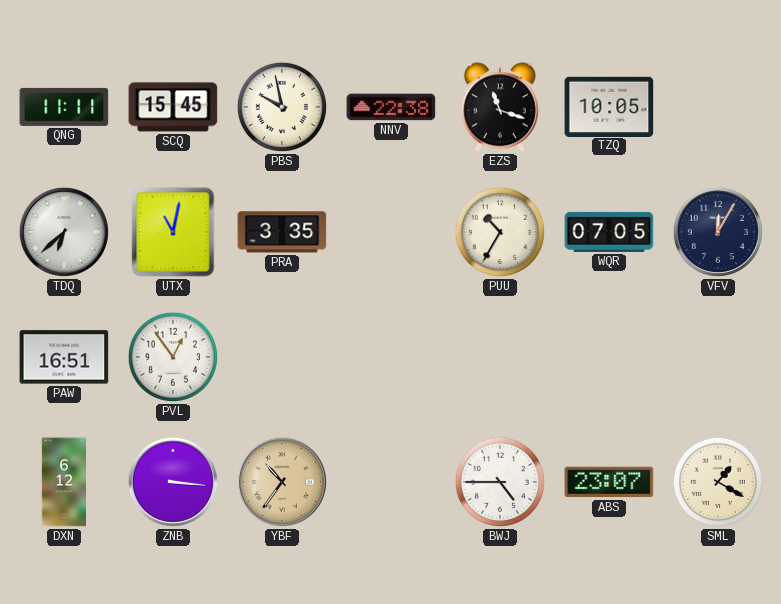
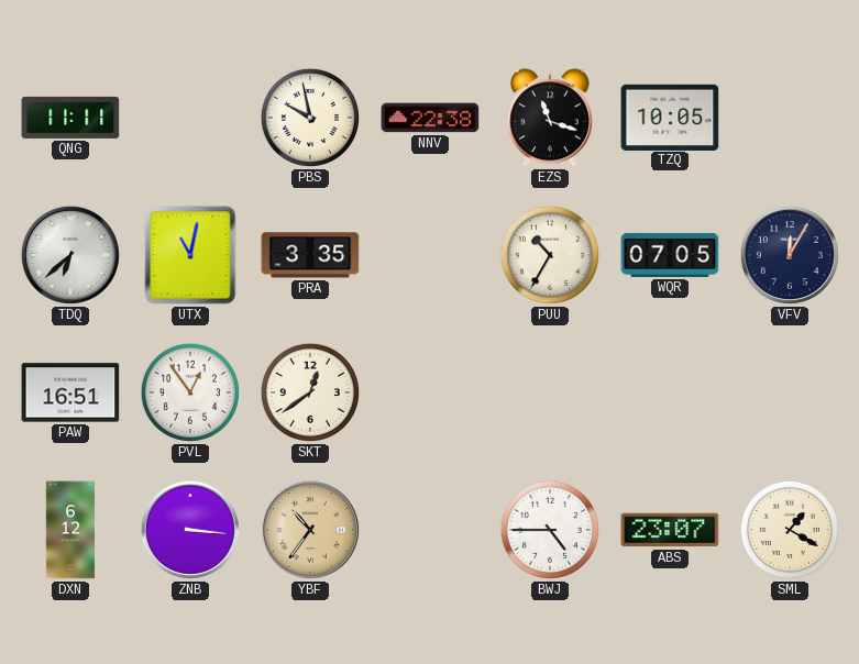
SCQ: 15:45 -> none (173, 107)
SKT: none -> 12:39 (310, 392)
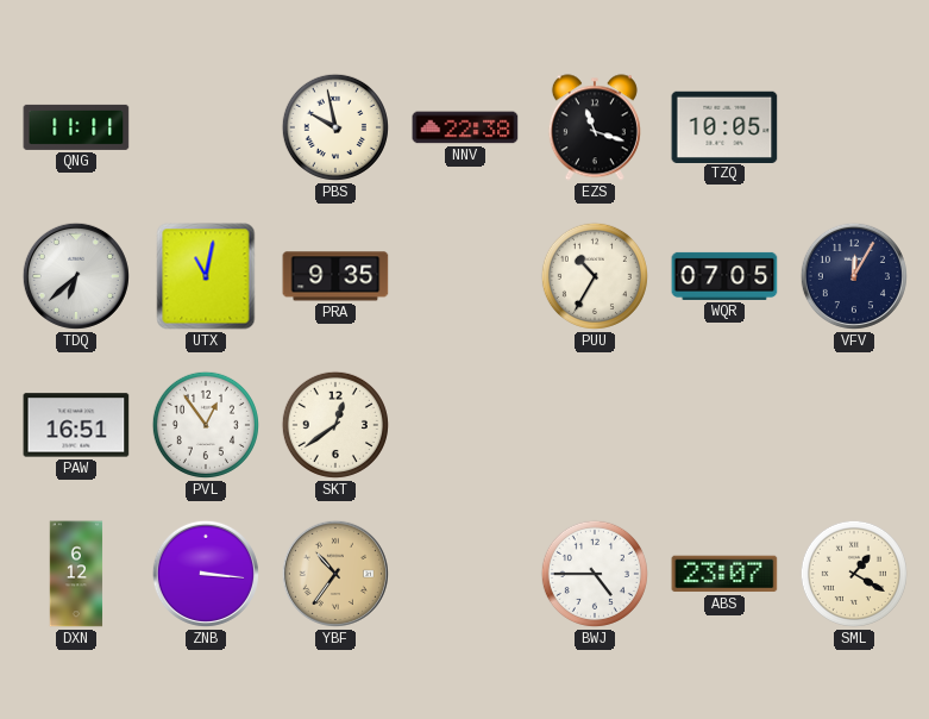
PRA: 3:35 -> 9:35 (335, 276)
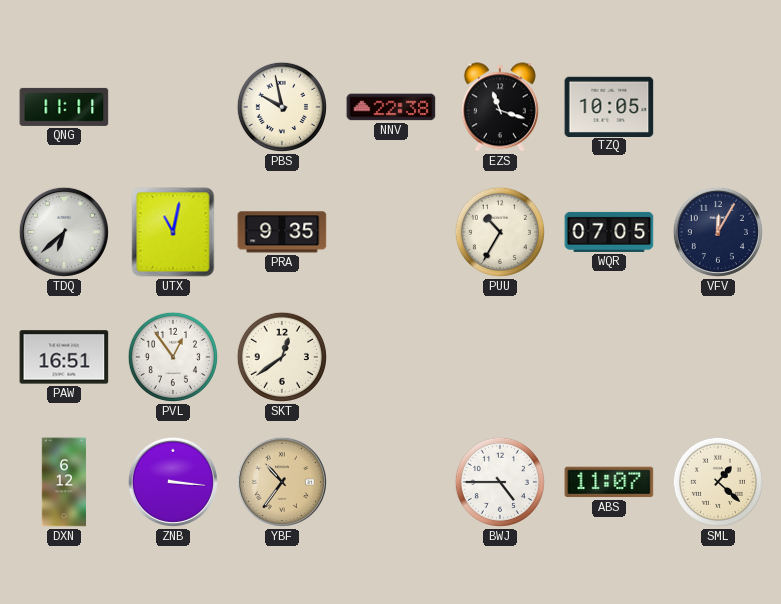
ABS: 23:07 -> 11:07 (609, 482)
SML: 1:20 -> 1:22 (718, 482)
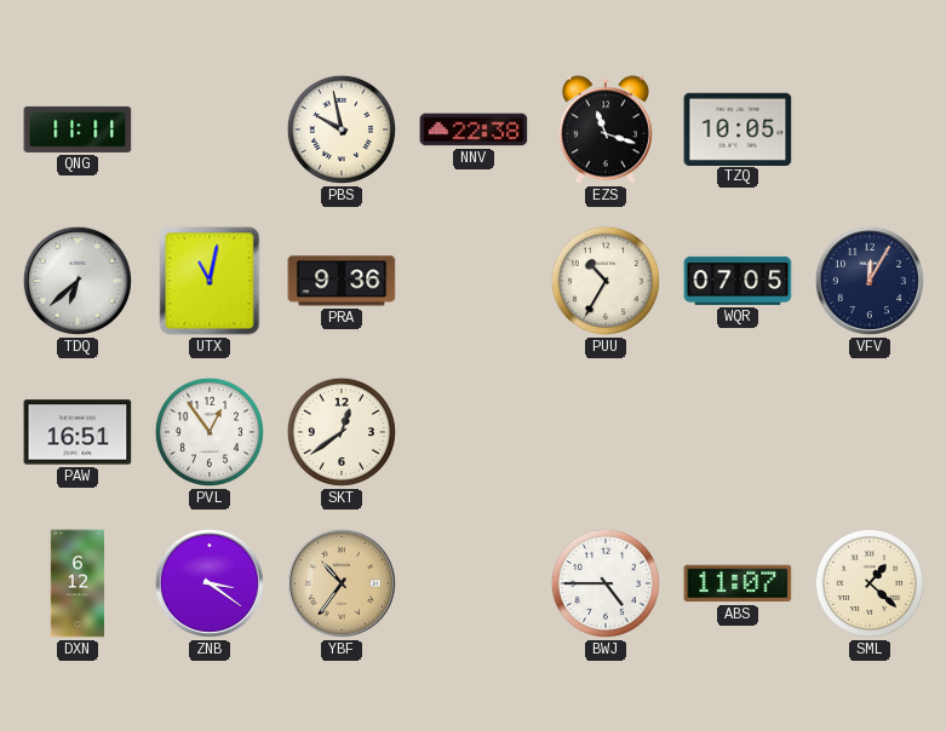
PRA: 9:35 -> 9:36 (342, 281)
ZNB: 3:16 -> 3:21 (210, 583)
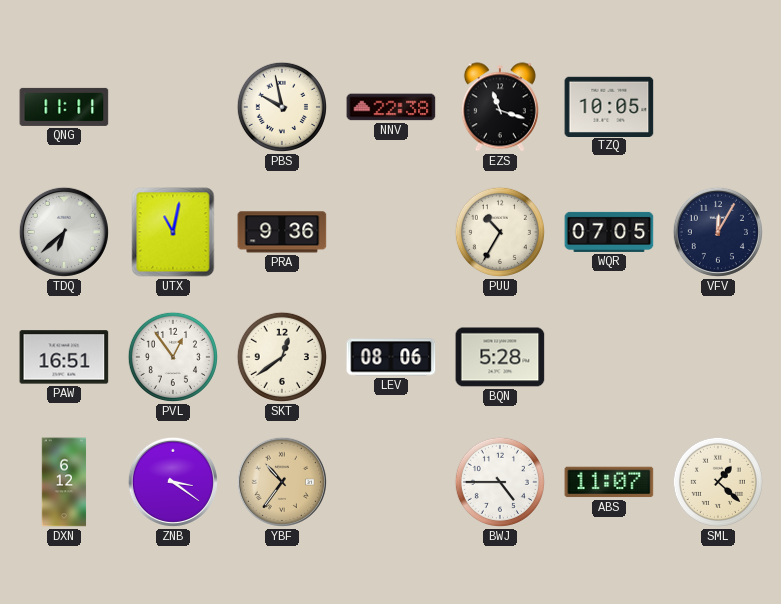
LEV: none -> 08:06 (391, 357)
BQN: none -> 5:28 (500, 357)
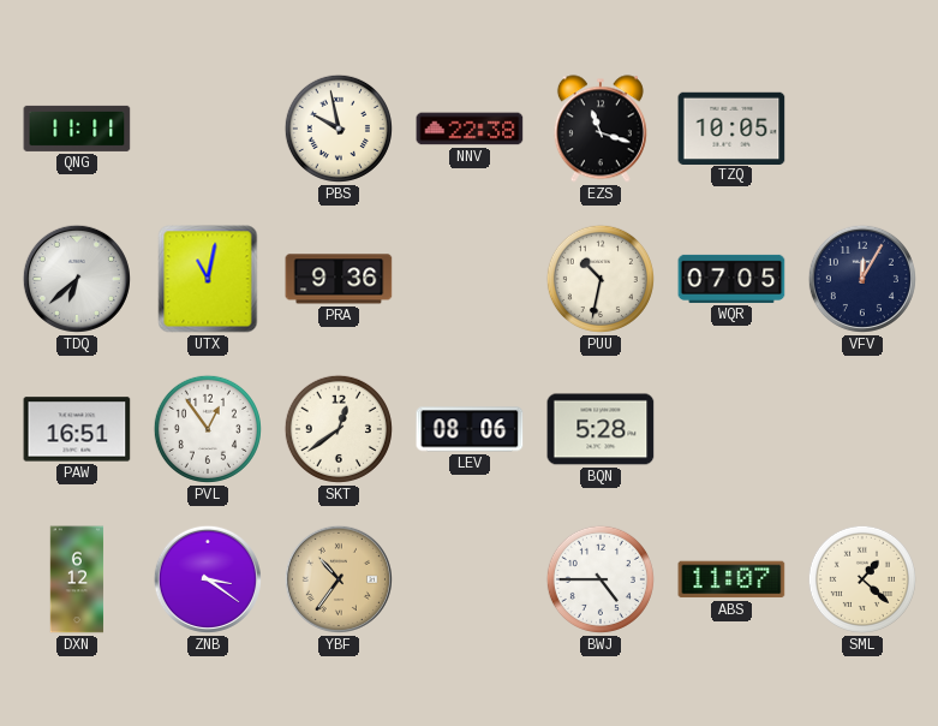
PUU: 10:35 -> 10:32 (601, 279)
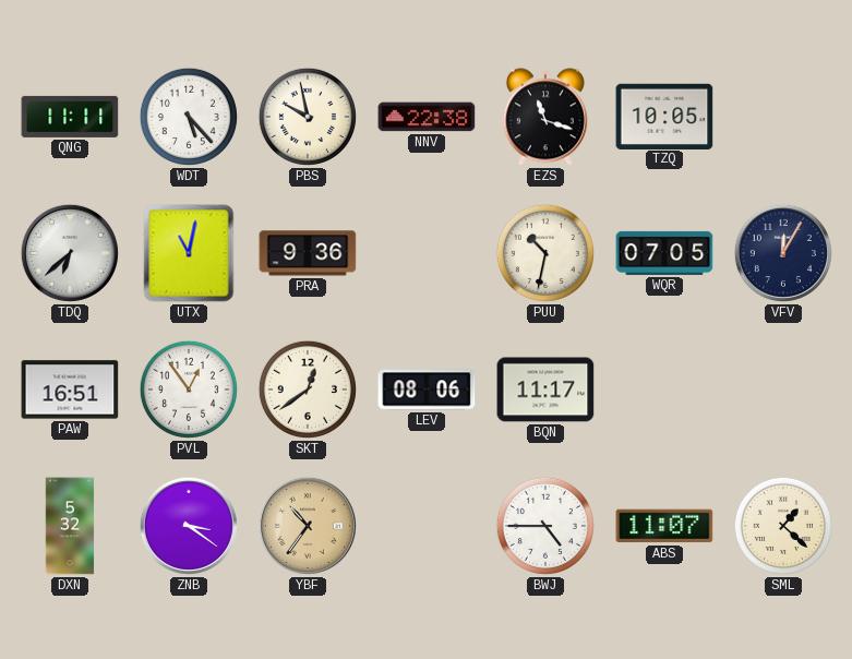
WDT: none -> 5:23 (189, 117)
BQN: 5:28 -> 11:17 (545, 390)
DXN: 6:12 -> 5:32 (70, 526)
